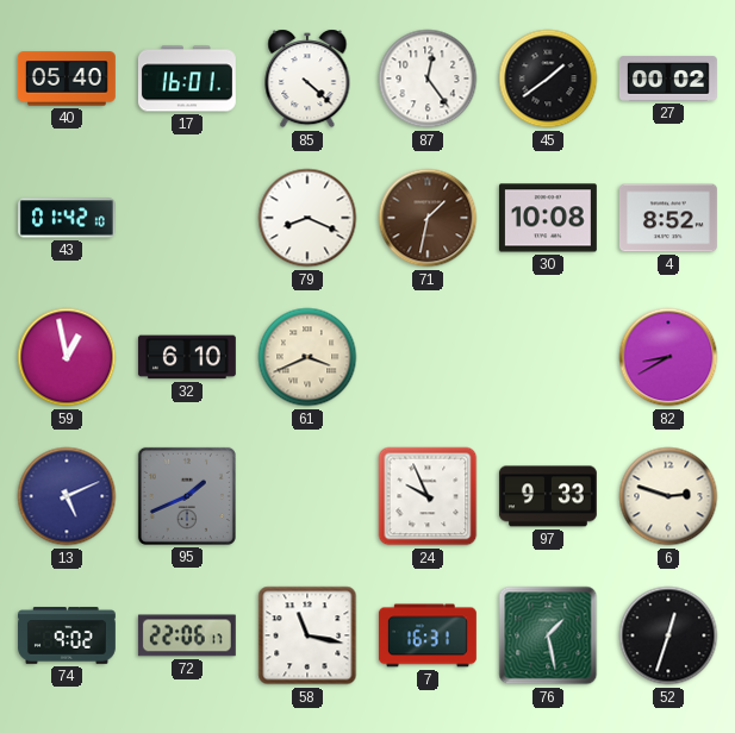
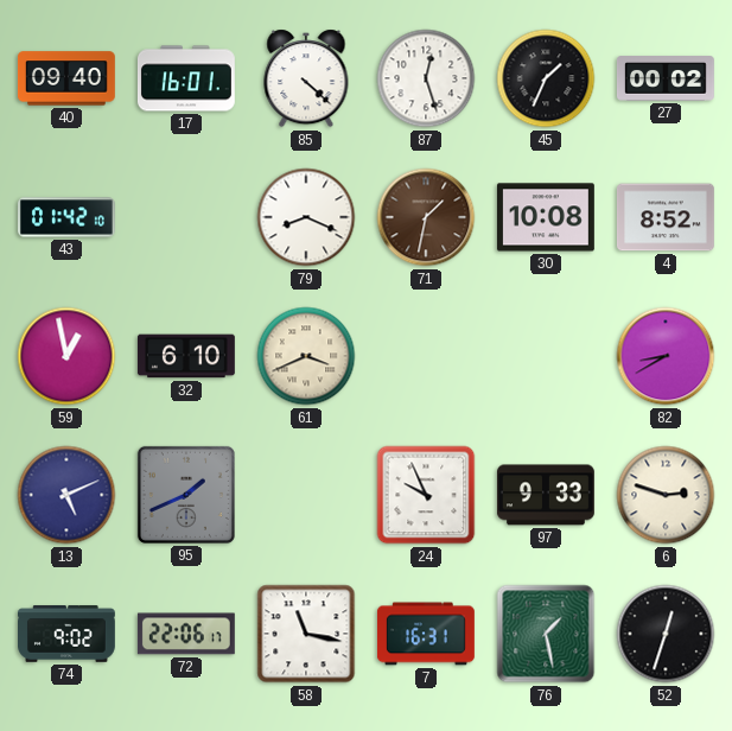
40: 05:40 -> 09:40 (66, 78)
87: 12:24 -> 12:27 (426, 78)
45: 1:39 -> 1:34 (546, 78)
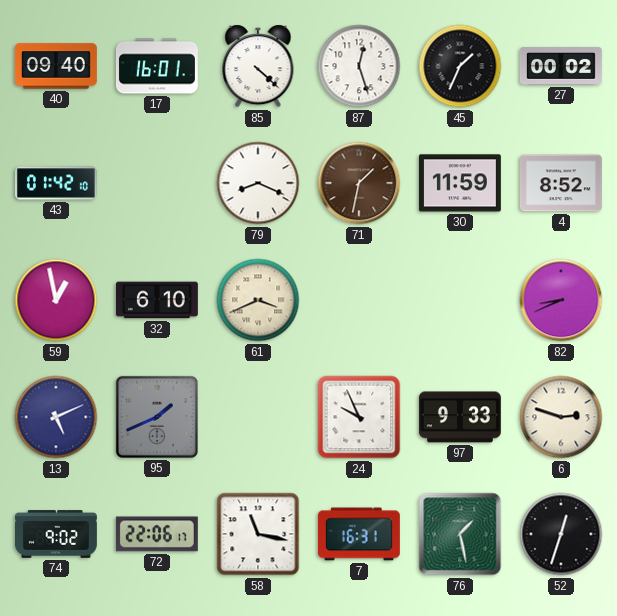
30: 10:08 -> 11:59 (460, 183)
82: 8:40 -> 8:41 (561, 300)
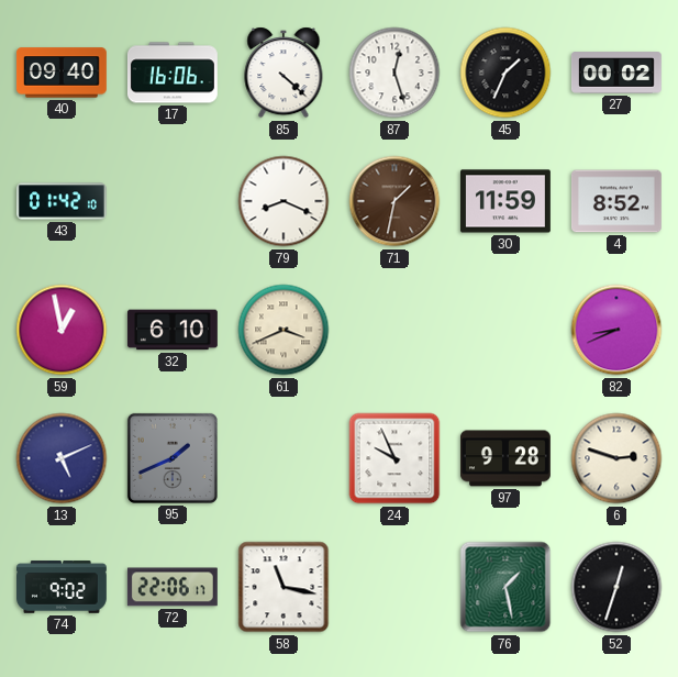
17: 16:01 -> 16:06 (173, 73)
97: 9:33 -> 9:28 (505, 458)
7: 16:31 -> none (359, 534)
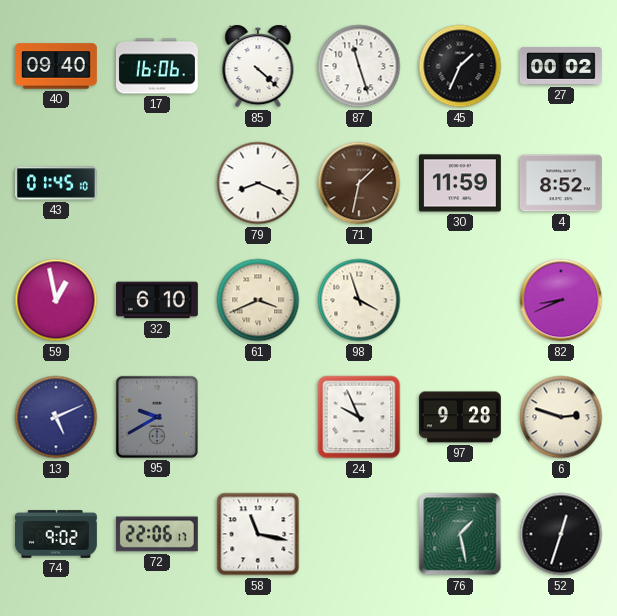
87: 12:27 -> 11:27 (359, 66)
43: 01:42 -> 01:45 (57, 183)
98: none -> 3:57 (359, 300)
95: 1:41 -> 9:40 (157, 417)
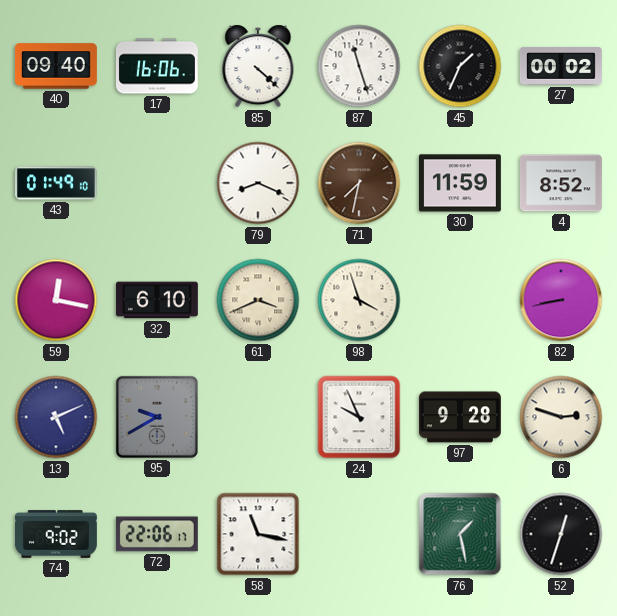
43: 01:45 -> 01:49 (57, 183)
71: 1:32 -> 7:32 (359, 183)
59: 12:58 -> 12:17 (56, 300)
82: 8:41 -> 8:43 (561, 300)
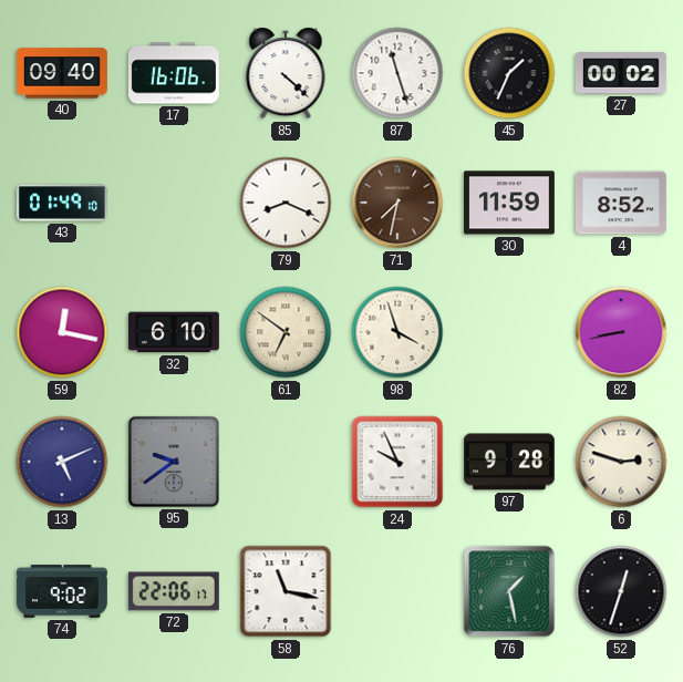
61: 3:41 -> 6:51 (286, 332)
95: 9:40 -> 9:39 (174, 462)
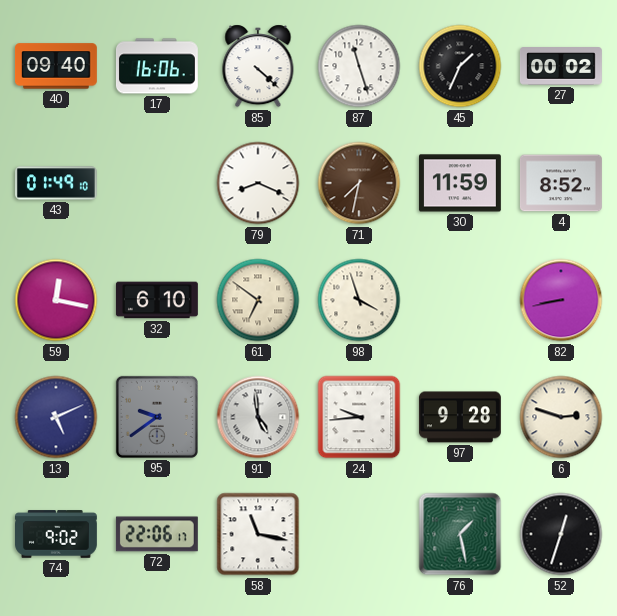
91: none -> 4:59 (258, 417)
24: 9:56 -> 9:44 (359, 417)
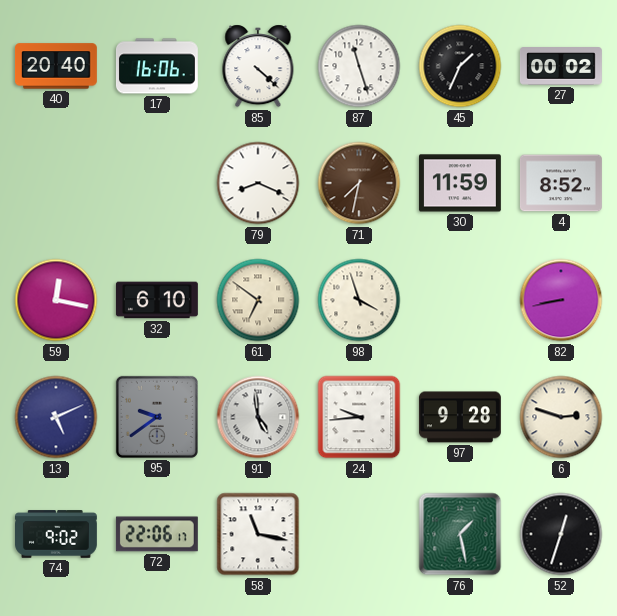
40: 09:40 -> 20:40 (56, 66)
43: 01:49 -> none (57, 183)
